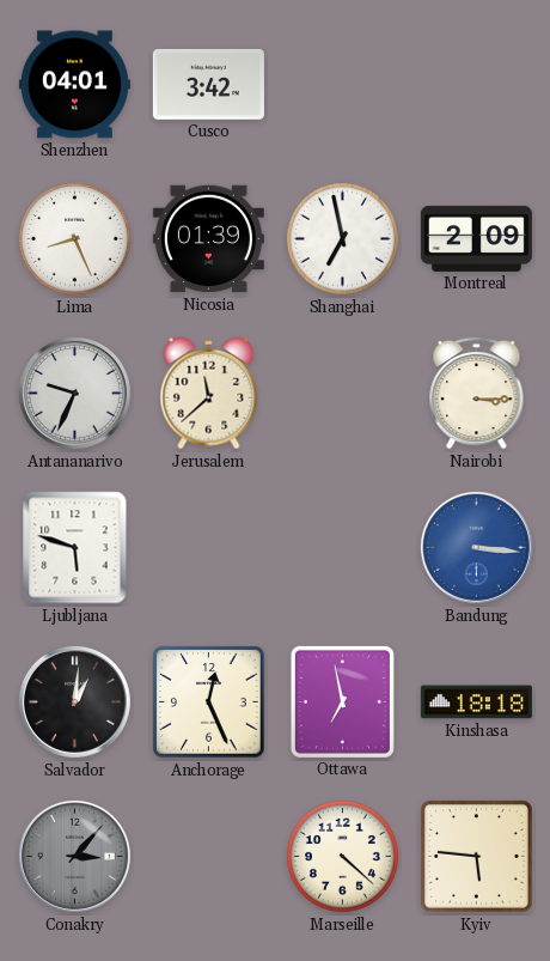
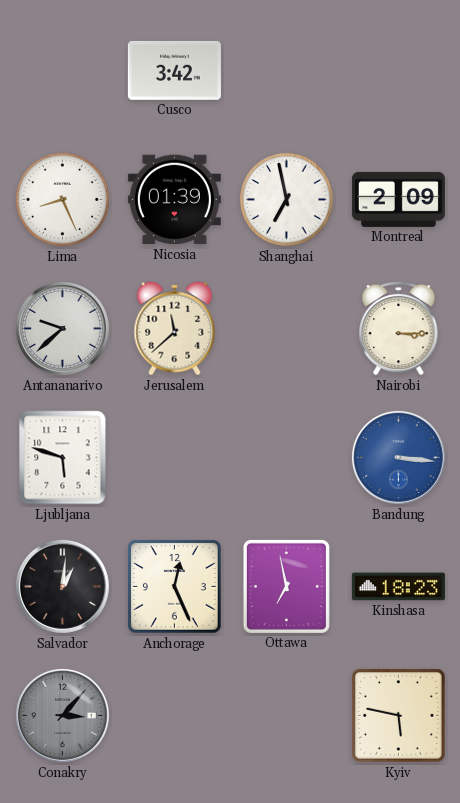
Shenzhen: 04:01 -> none (74, 85)
Antananarivo: 9:34 -> 9:38 (62, 328)
Kinshasa: 18:18 -> 18:23 (398, 587)
Marseille: 4:22 -> none (343, 857)
Kyiv: 5:46 -> 5:47 (399, 716)
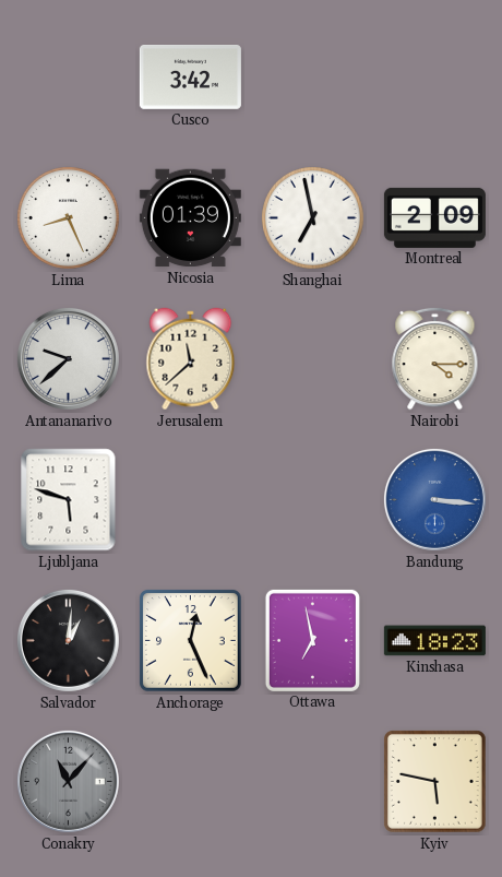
Nairobi: 3:15 -> 4:15 (435, 358)
Conakry: 3:07 -> 11:07 (68, 781)
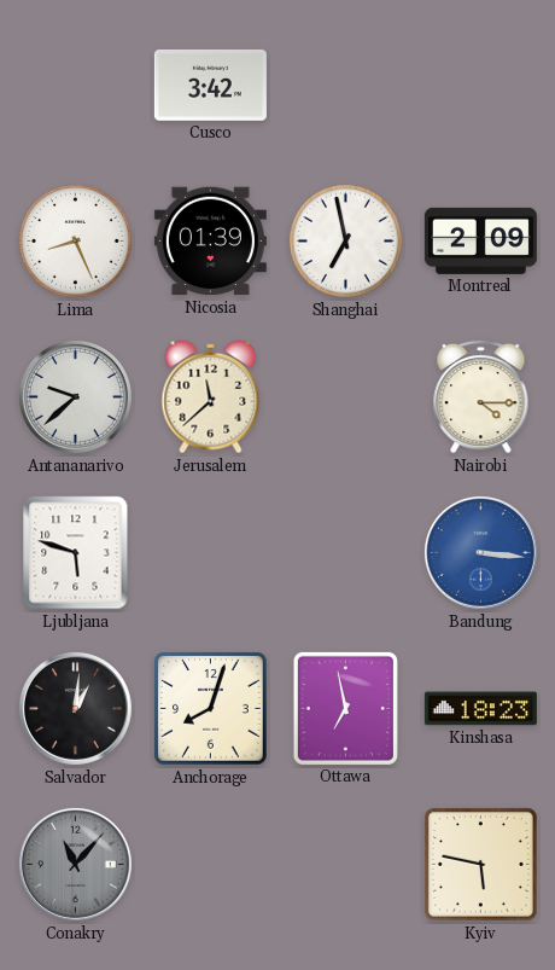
Anchorage: 12:26 -> 8:03 (211, 709)
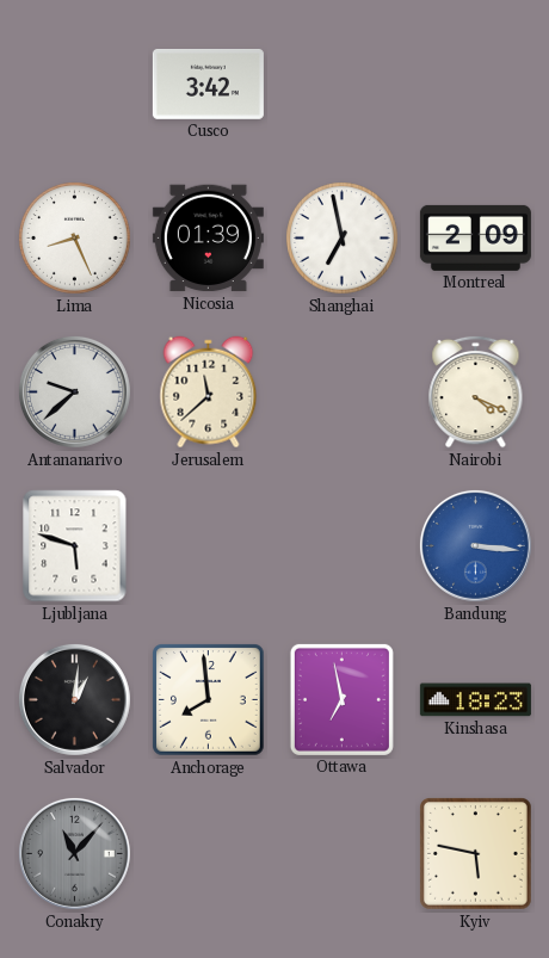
Nairobi: 4:15 -> 4:19 (476, 391)
Anchorage: 8:03 -> 7:59 (209, 700)
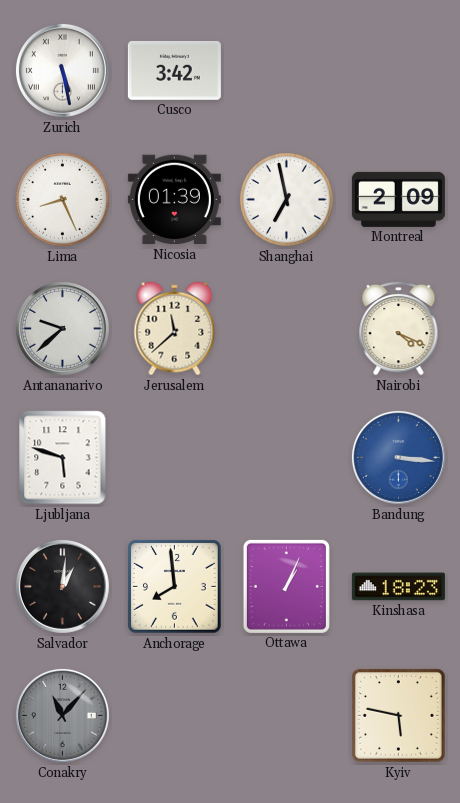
Zurich: none -> 5:28 (62, 70)
Ottawa: 6:58 -> 1:04 (286, 586)
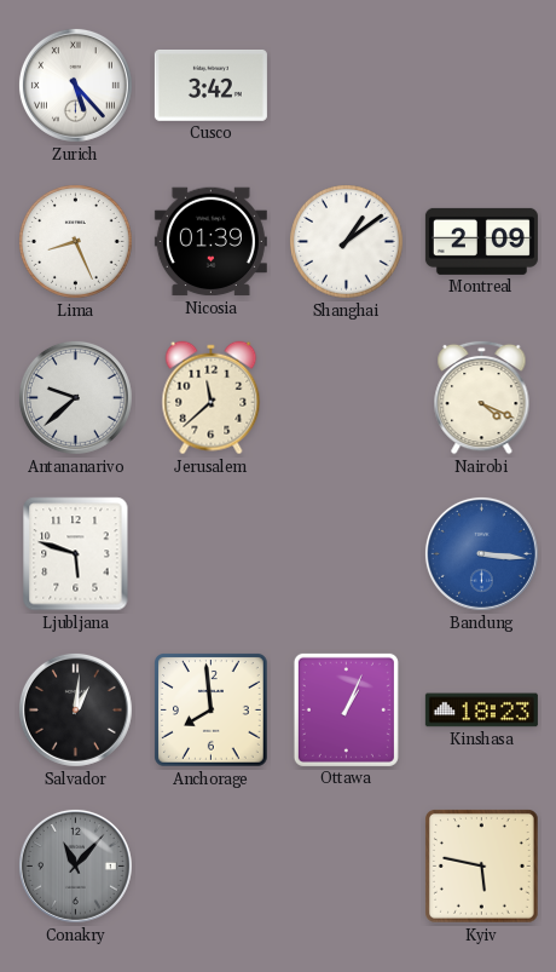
Zurich: 5:28 -> 5:23 (75, 85)
Shanghai: 6:58 -> 1:09 (347, 242)
